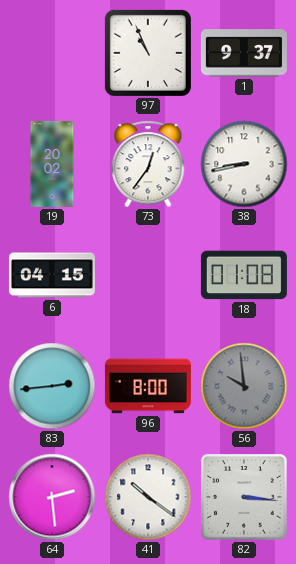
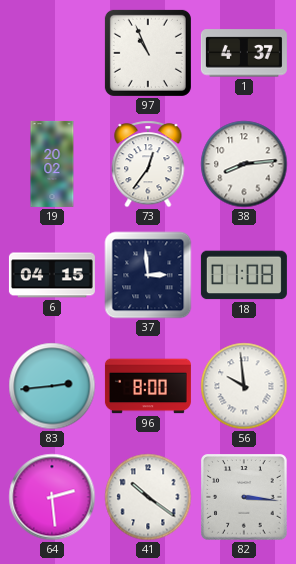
1: 9:37 -> 4:37 (244, 53)
38: 8:43 -> 8:14 (244, 164)
37: none -> 2:59 (148, 275)
56 dial: grey -> white (244, 386)
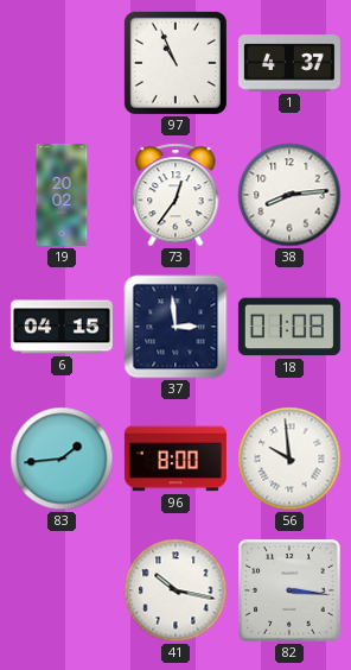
83: 2:44 -> 1:44 (62, 459)
64: 2:29 -> none (52, 497)
41: 10:21 -> 10:17 (175, 590)
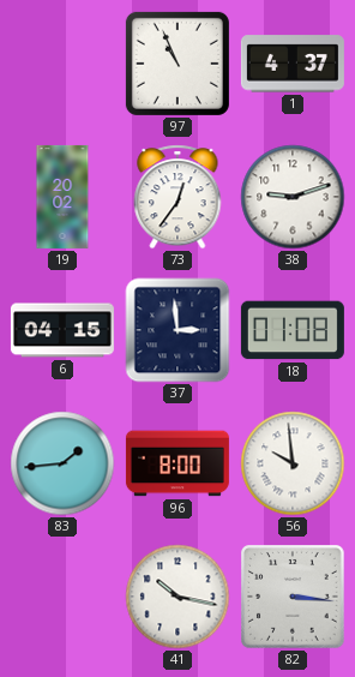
38: 8:14 -> 9:12 (293, 197)
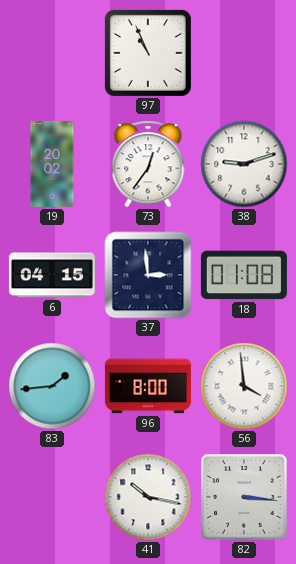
1: 4:37 -> none (293, 64)
56: 9:59 -> 3:59 (244, 386)
